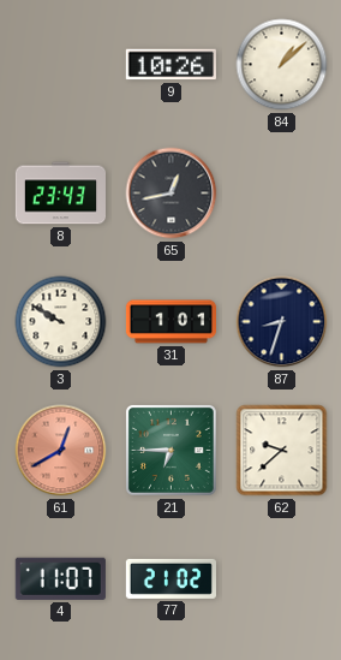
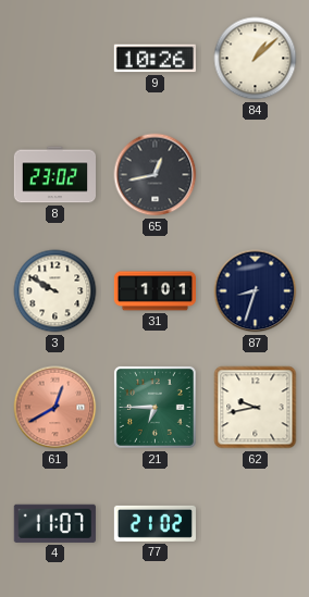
8: 23:43 -> 23:02 (54, 175)
62: 9:38 -> 9:43 (256, 408)
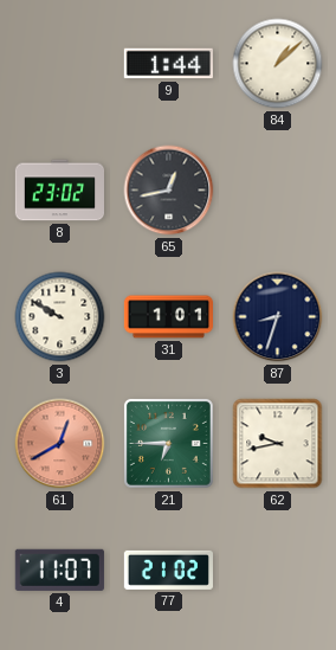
9: 10:26 -> 1:44 (168, 64)
